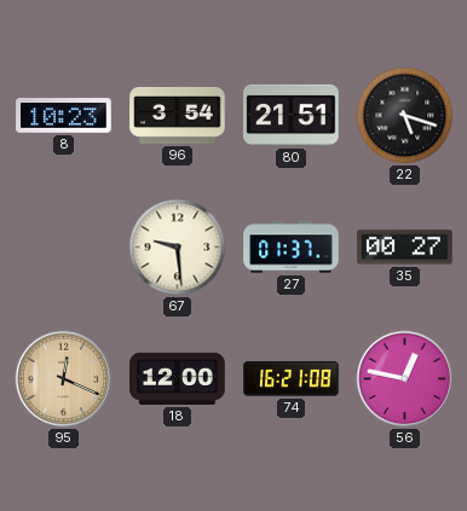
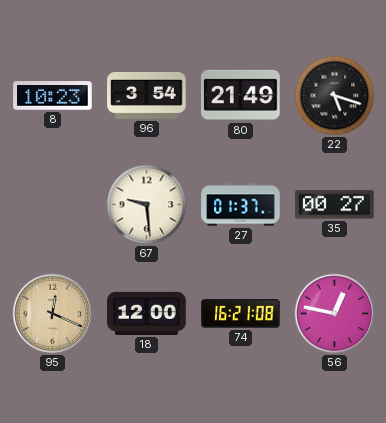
80: 21:51 -> 21:49 (241, 95)
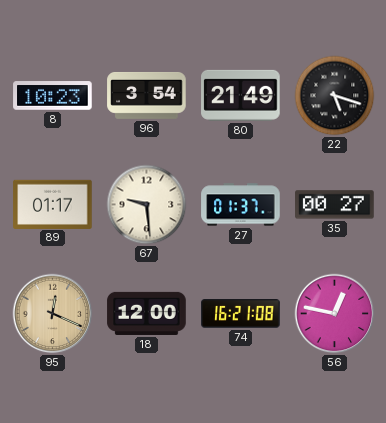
89: none -> 01:17 (53, 204)
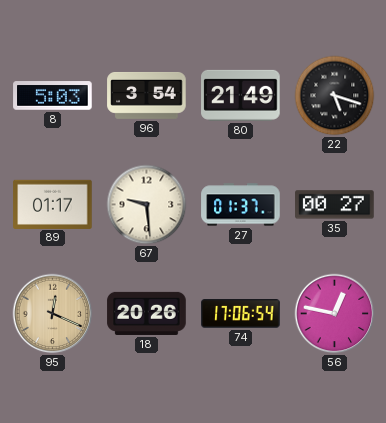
8: 10:23 -> 5:03 (53, 96)
18: 12:00 -> 20:26 (147, 313)
74: 16:21 -> 17:06 (241, 314)
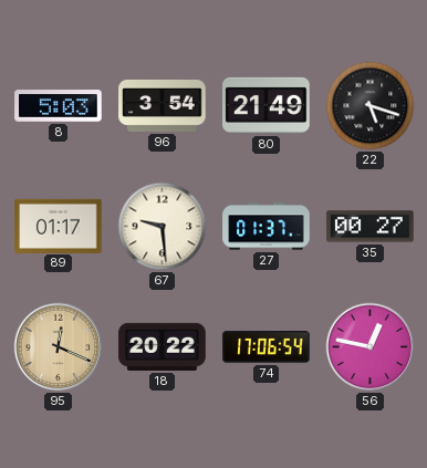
18: 20:26 -> 20:22 (163, 346)
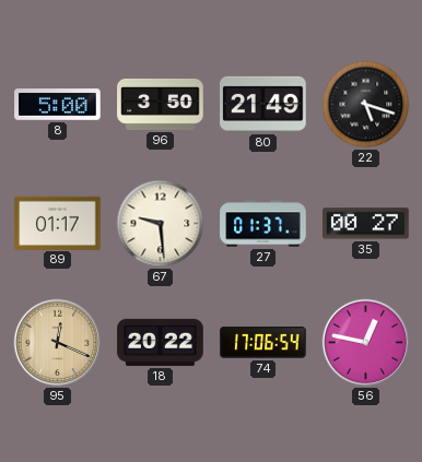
8: 5:03 -> 5:00 (58, 105)
96: 3:54 -> 3:50 (161, 104)
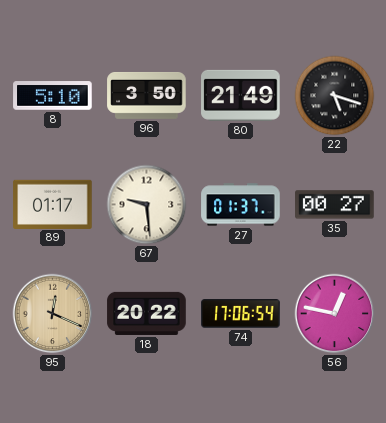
8: 5:00 -> 5:10 (53, 96)
